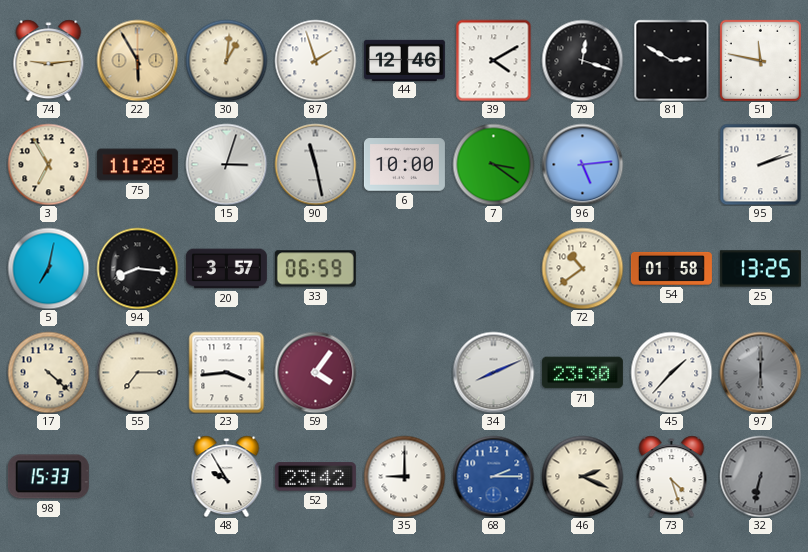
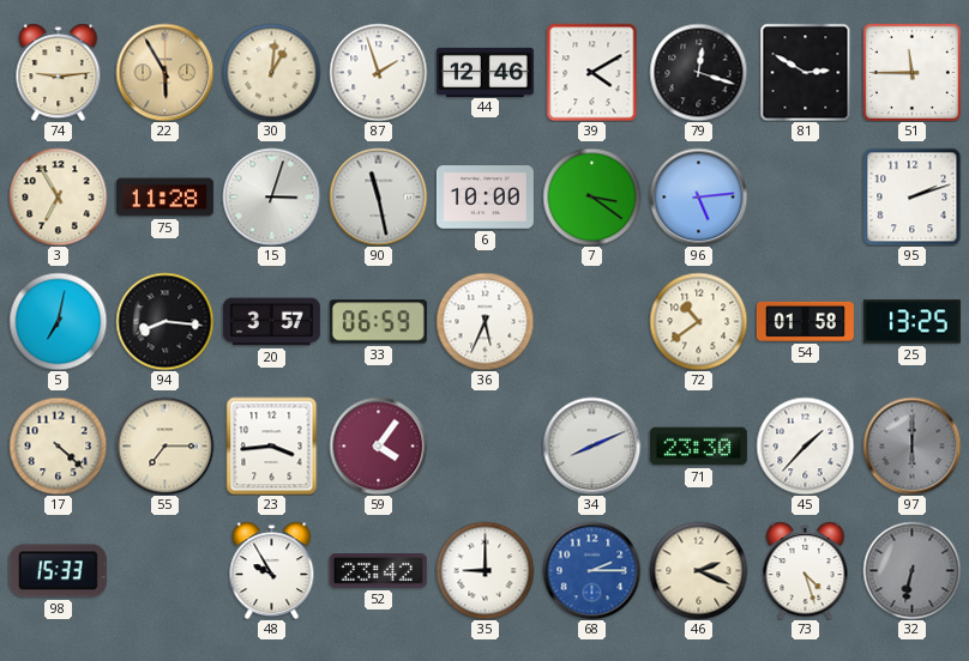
51: 11:47 -> 11:45 (911, 72)
36: none -> 5:34 (484, 321)
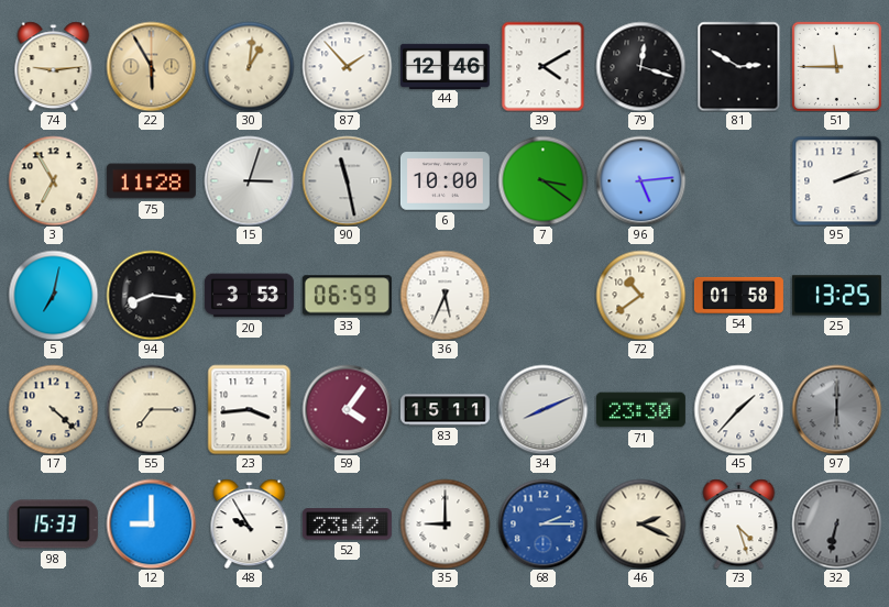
87: 1:57 -> 1:53 (347, 66)
20: 3:57 -> 3:53 (249, 296)
83: none -> 15:11 (444, 410)
12: none -> 9:00 (151, 523)
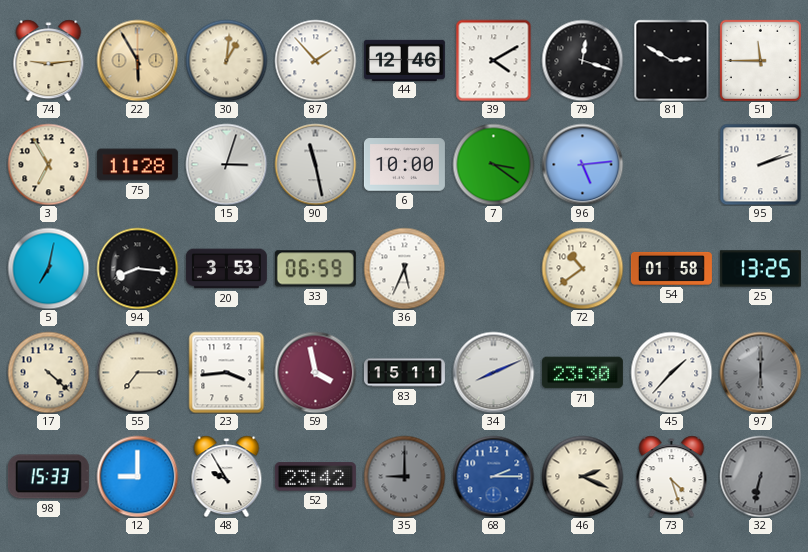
59: 4:06 -> 3:58 (315, 372)
35 dial: white -> grey (404, 476)
